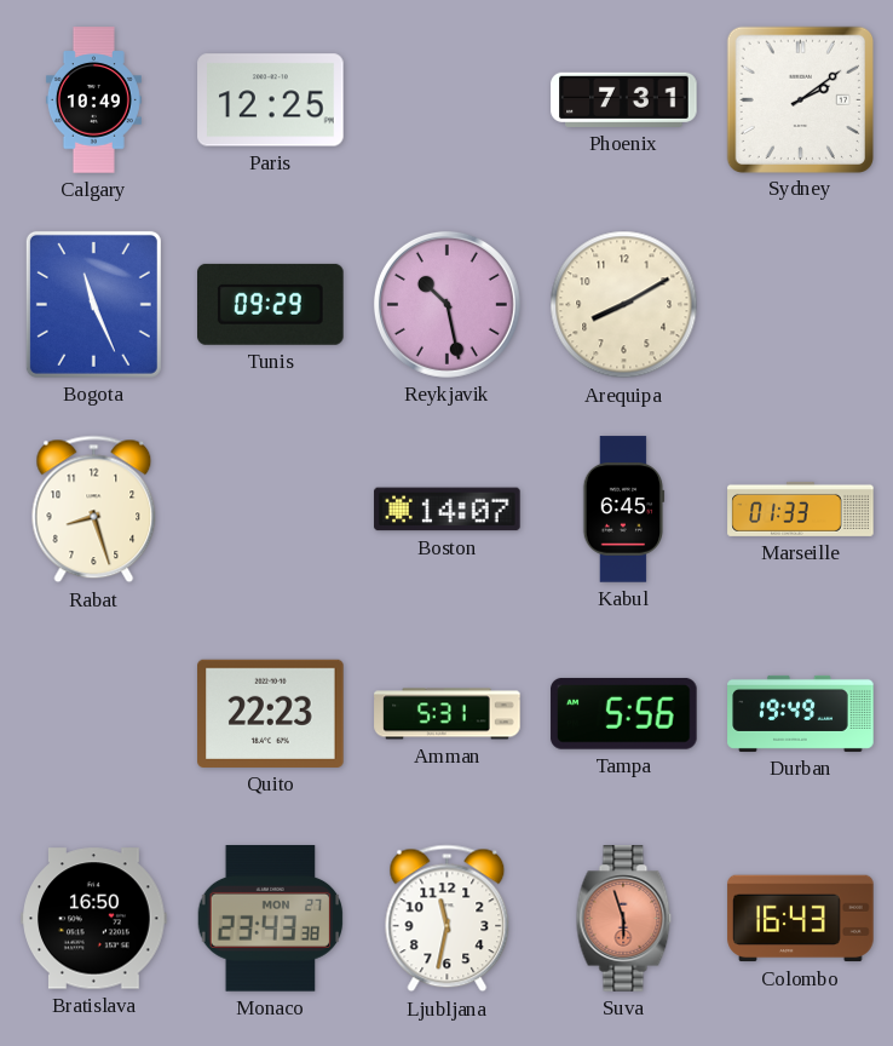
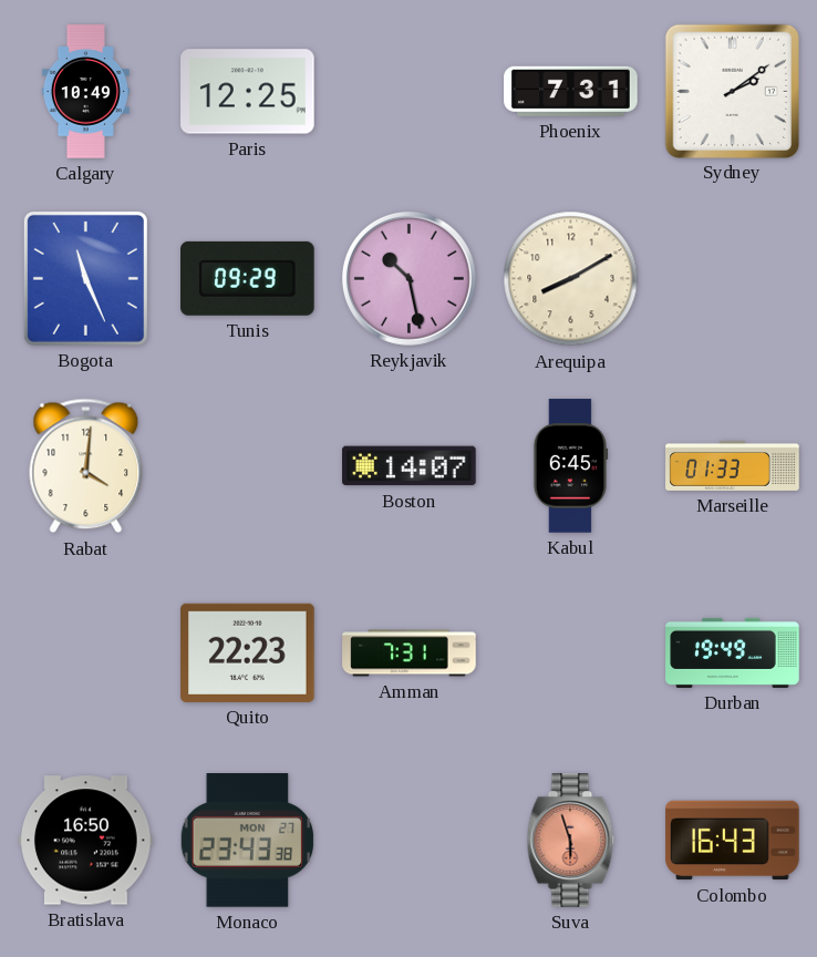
Rabat: 8:27 -> 4:01 (86, 466)
Amman: 5:31 -> 7:31 (410, 654)
Tampa: 5:56 -> none (624, 714)
Ljubljana: 11:32 -> none (448, 919)
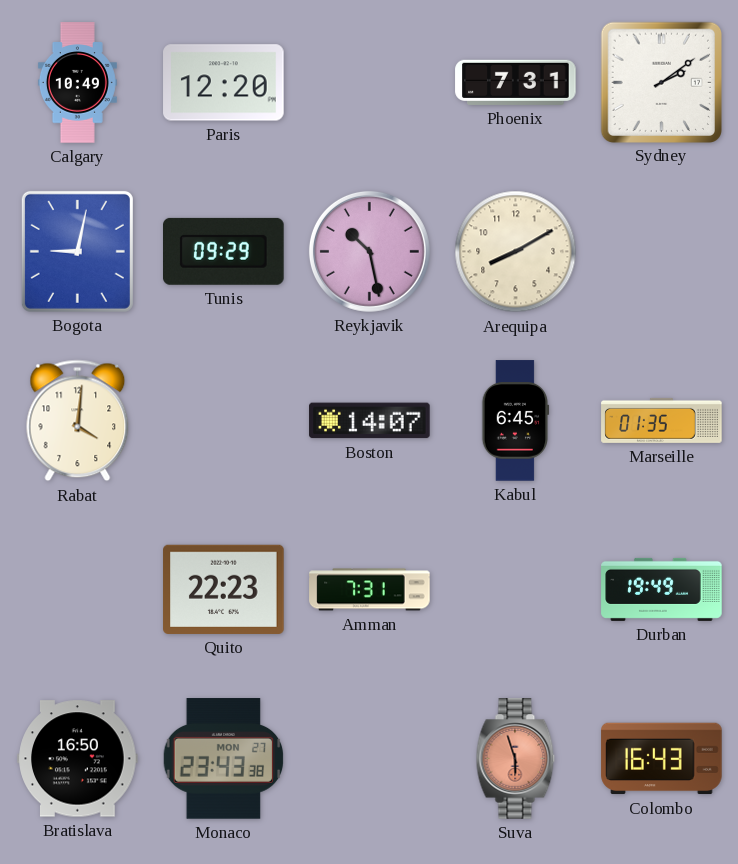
Paris: 12:25 -> 12:20 (224, 83)
Bogota: 11:26 -> 9:02 (77, 251)
Marseille: 01:33 -> 01:35 (662, 420)
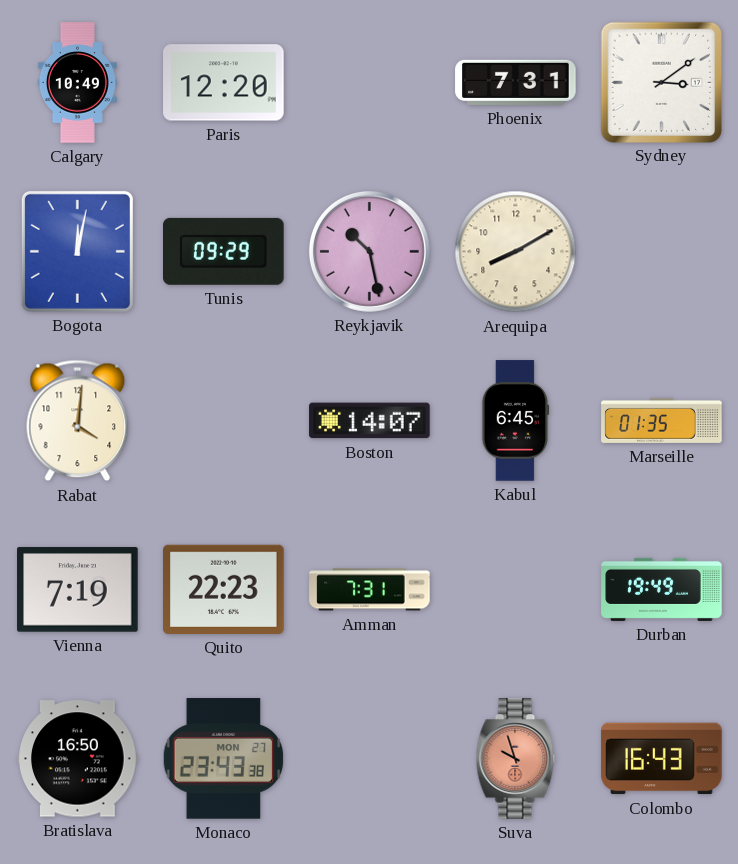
Sydney: 2:09 -> 3:09 (661, 82)
Bogota: 9:02 -> 12:02 (77, 251)
Vienna: none -> 7:19 (78, 590)
Suva: 5:57 -> 9:57 (516, 759)
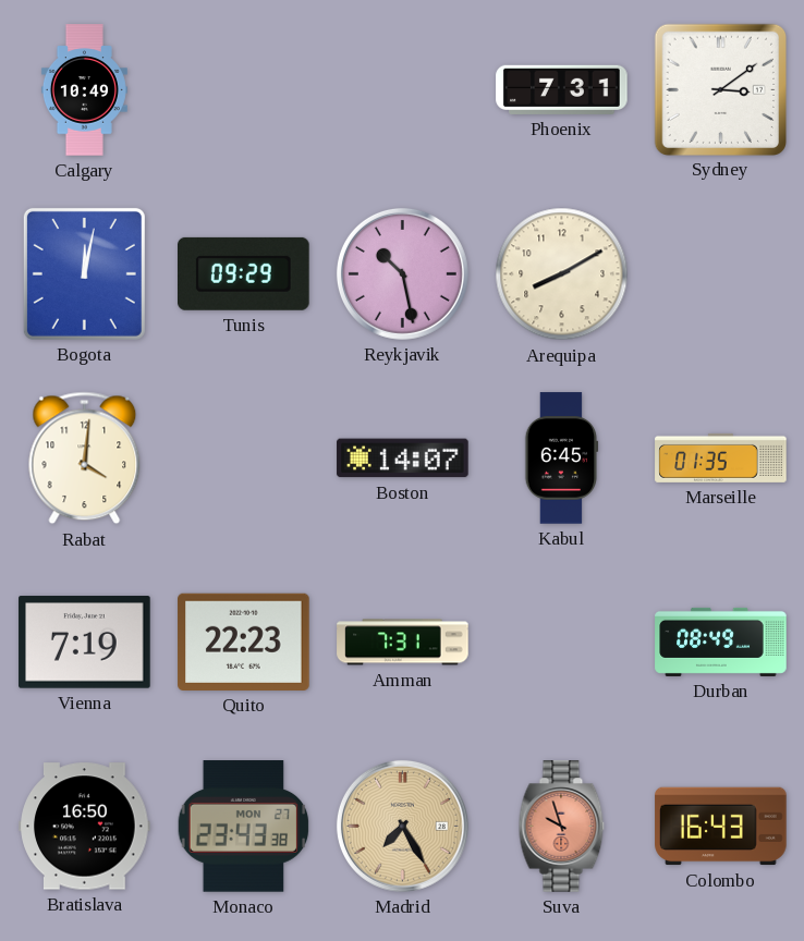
Paris: 12:20 -> none (224, 83)
Durban: 19:49 -> 08:49 (721, 641)
Madrid: none -> 7:25 (402, 826)
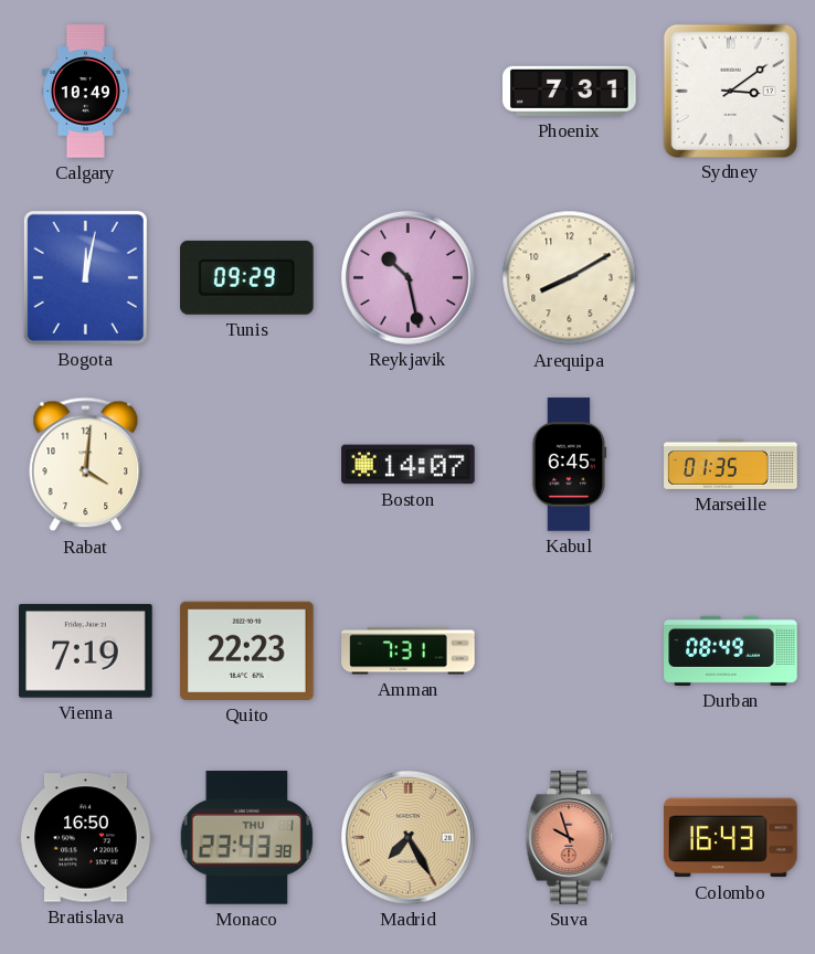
Monaco date: MON 27 -> THU 1 (247, 838)
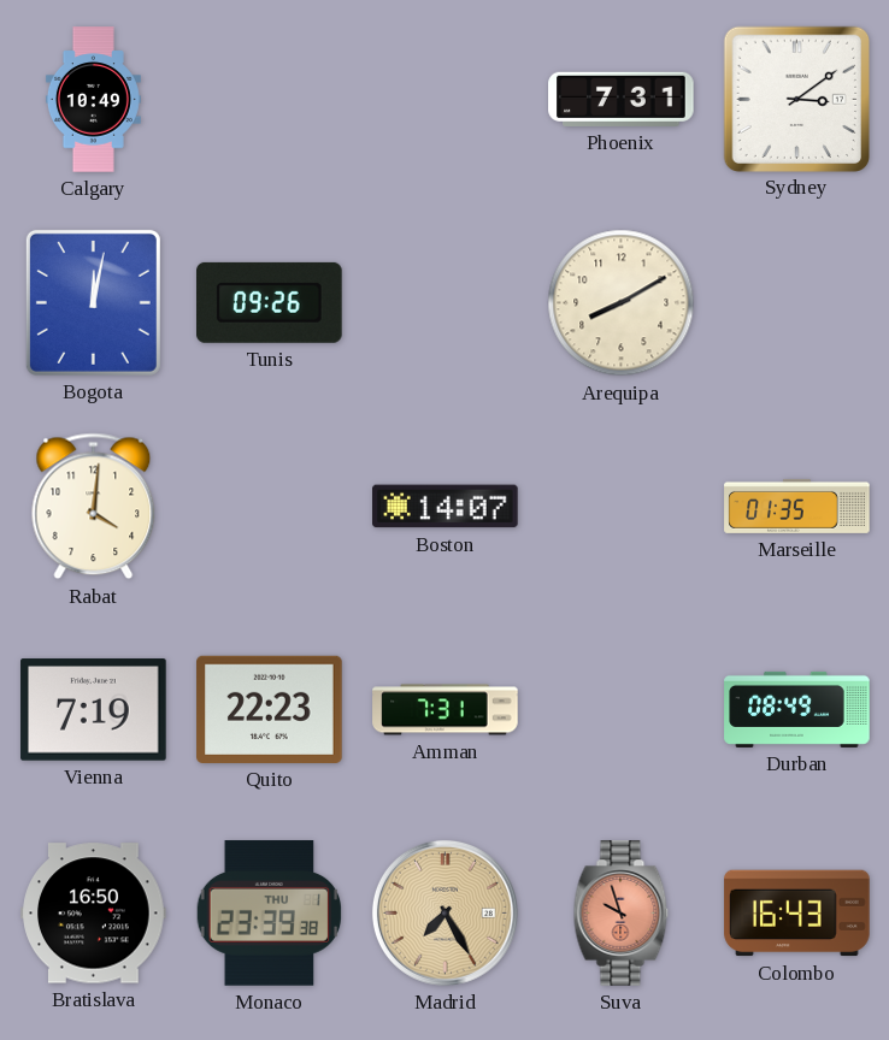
Tunis: 09:29 -> 09:26 (270, 302)
Reykjavik: 10:28 -> none (407, 277)
Kabul: 6:45 -> none (569, 465)
Monaco: 23:43 -> 23:39 (270, 914)
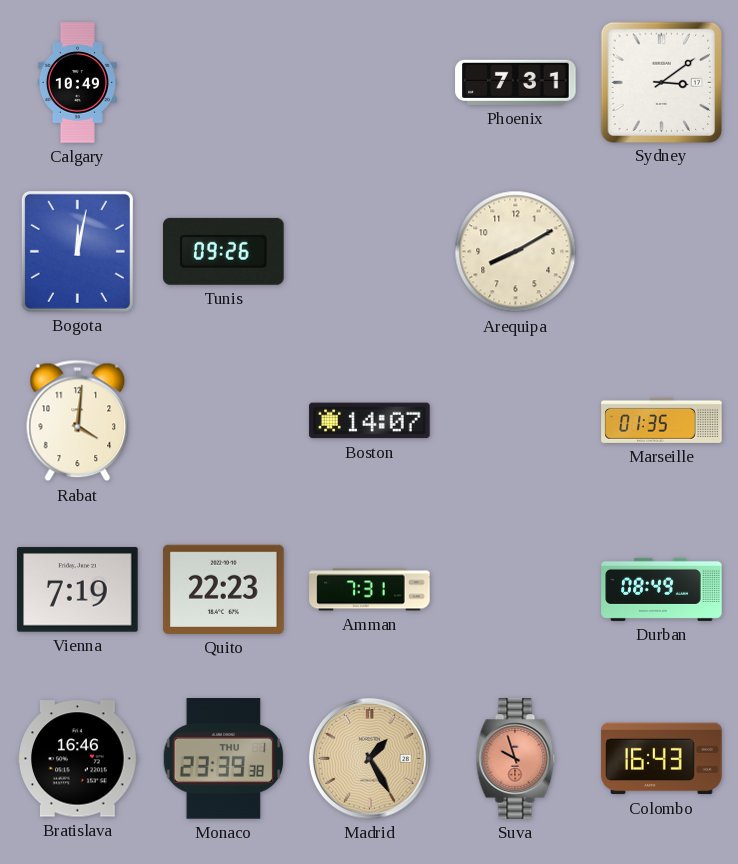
Bratislava: 16:50 -> 16:46 (78, 759)
Madrid: 7:25 -> 1:25 (369, 758)
